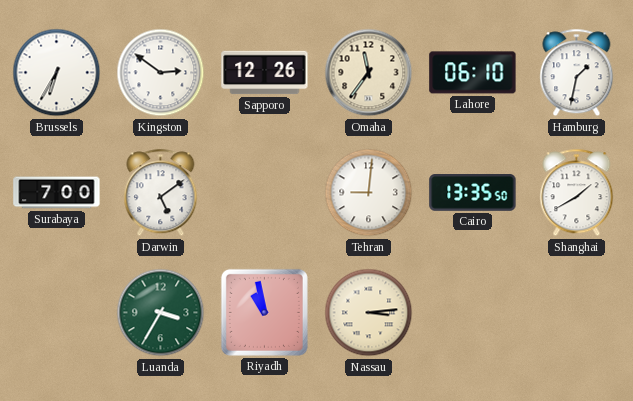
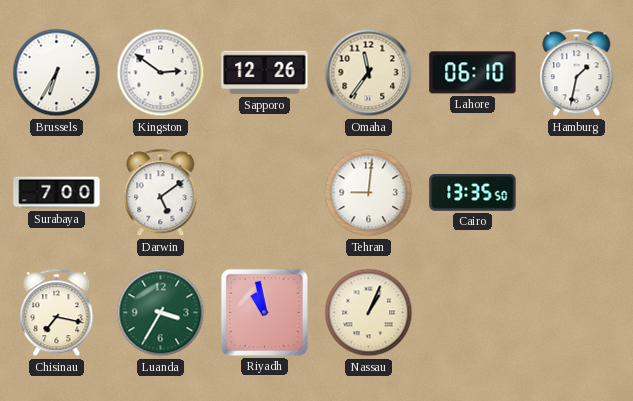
Shanghai: 1:40 -> none (577, 193)
Chisinau: none -> 7:17 (57, 313)
Nassau: 3:14 -> 1:04 (369, 313)
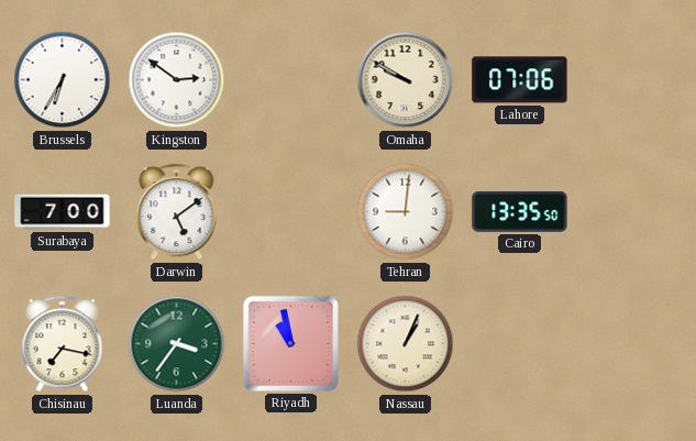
Sapporo: 12:26 -> none (265, 73)
Omaha: 11:36 -> 9:50 (406, 80)
Lahore: 06:10 -> 07:06 (520, 80)
Hamburg: 1:32 -> none (577, 73)
Luanda: 3:35 -> 3:36 (177, 344)
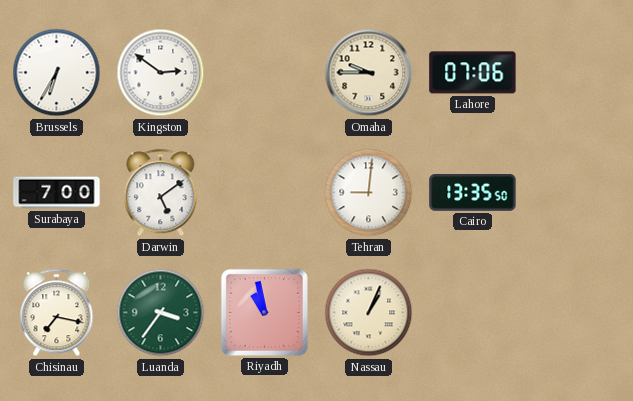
Omaha: 9:50 -> 9:45 (369, 73)
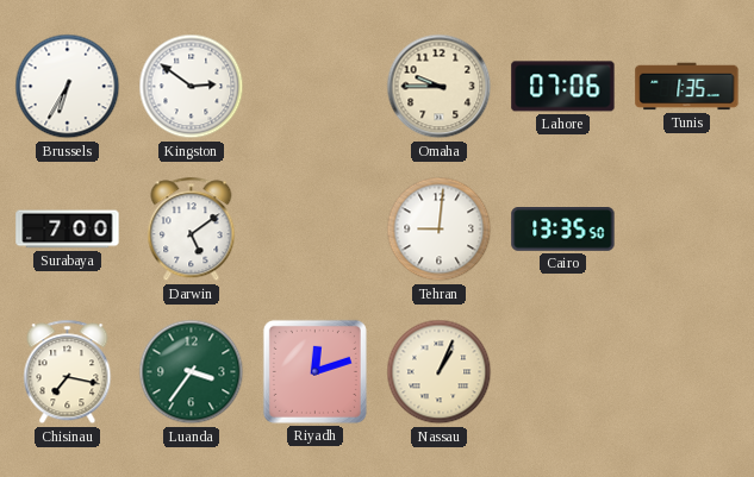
Tunis: none -> 1:35 (687, 87)
Riyadh: 10:58 -> 12:12 (314, 371)
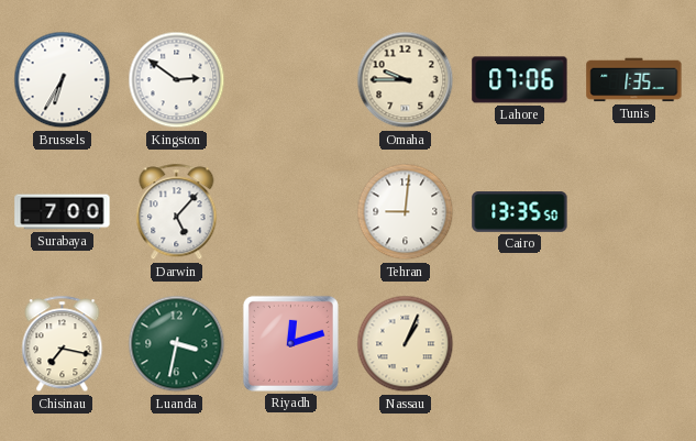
Darwin: 5:09 -> 5:07 (177, 212)
Luanda: 3:36 -> 3:32 (177, 344)
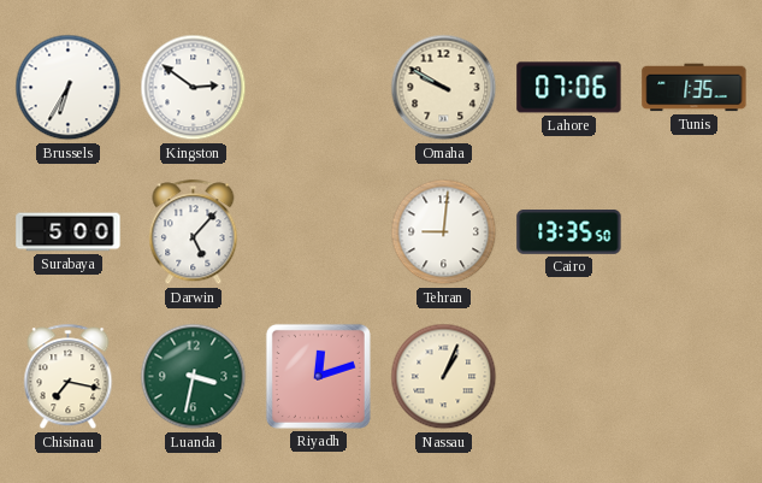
Omaha: 9:45 -> 9:50 (444, 88)
Surabaya: 7:00 -> 5:00 (69, 232)
